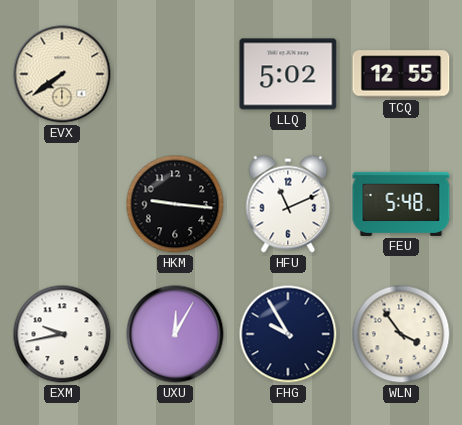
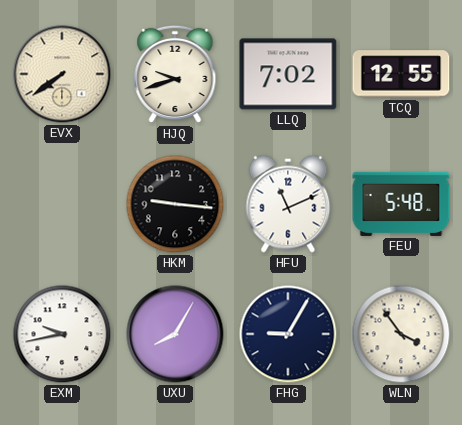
HJQ: none -> 9:42 (175, 74)
LLQ: 5:02 -> 7:02 (288, 74)
UXU: 12:05 -> 8:05 (175, 334)
FHG: 9:55 -> 9:05 (288, 334)
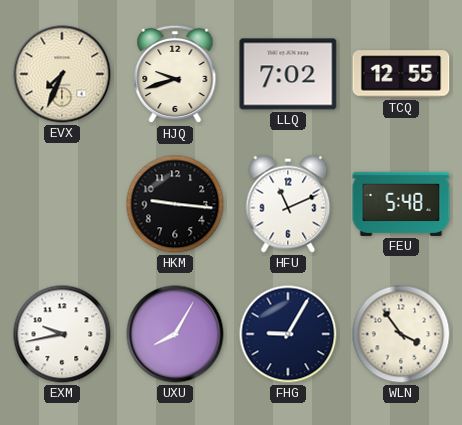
EVX: 7:39 -> 7:34 (62, 74)
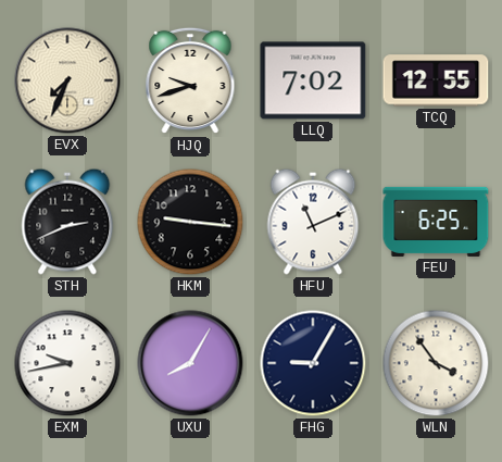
STH: none -> 2:41 (67, 222)
FEU: 5:48 -> 6:25 (436, 222)
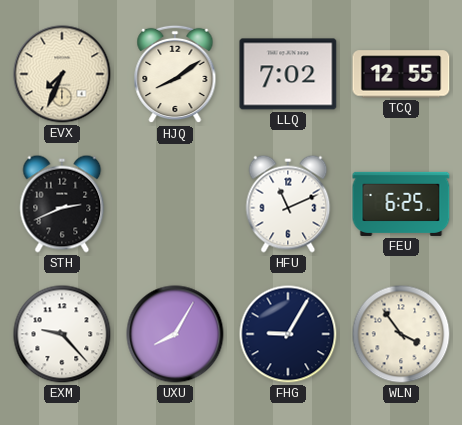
HJQ: 9:42 -> 8:09 (175, 74)
HKM: 9:16 -> none (190, 222)
EXM: 9:43 -> 9:23 (62, 334)
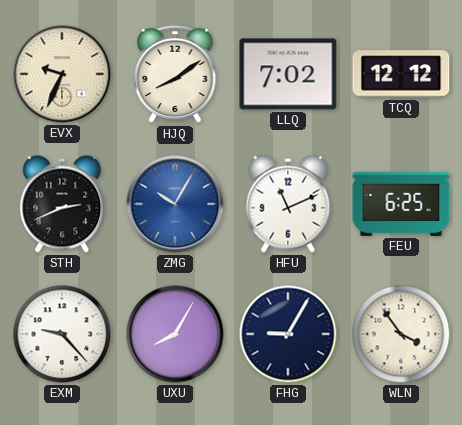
EVX: 7:34 -> 9:34 (62, 74)
TCQ: 12:55 -> 12:12 (401, 74)
ZMG: none -> 10:05 (175, 204)
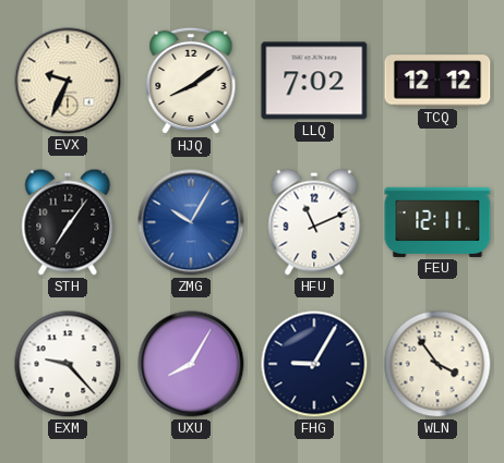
STH: 2:41 -> 7:06 (68, 222)
FEU: 6:25 -> 12:11 (437, 222)
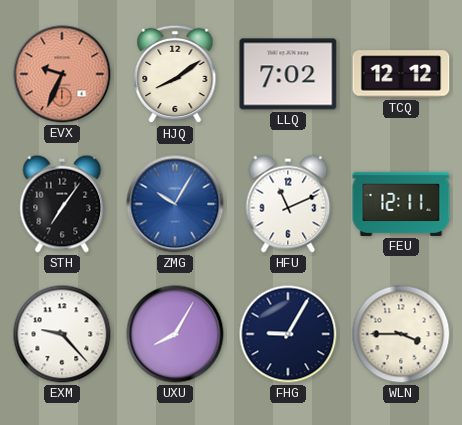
EVX dial: cream -> salmon (62, 74)
WLN: 3:54 -> 3:45 (401, 334)
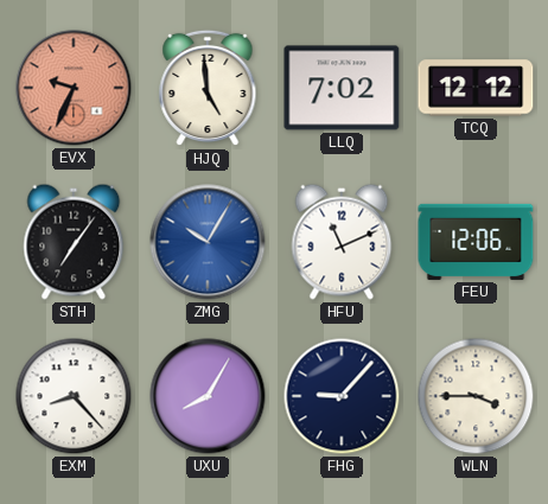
HJQ: 8:09 -> 4:59 (208, 88)
FEU: 12:11 -> 12:06 (476, 242)
EXM: 9:23 -> 8:23 (74, 396)
FHG: 9:05 -> 9:07 (342, 396)
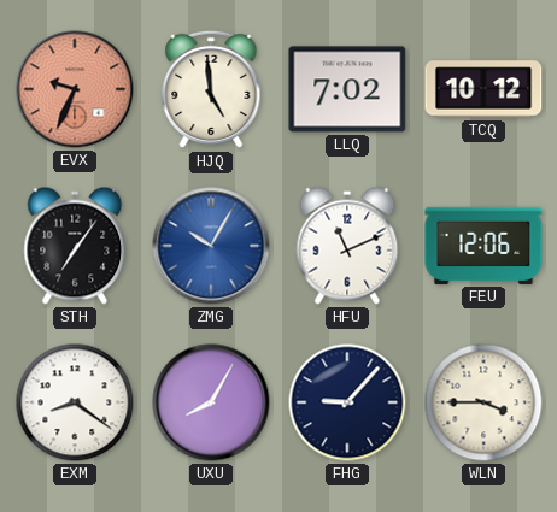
TCQ: 12:12 -> 10:12 (483, 89)
EXM: 8:23 -> 8:21 (75, 402)
